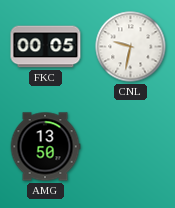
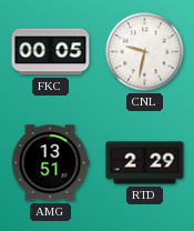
AMG: 13:50 -> 13:51 (50, 163)
RTD: none -> 2:29 (145, 163)
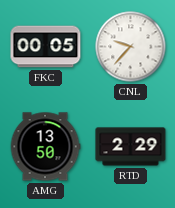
CNL: 9:32 -> 9:37 (131, 47)
AMG: 13:51 -> 13:50 (45, 147)
